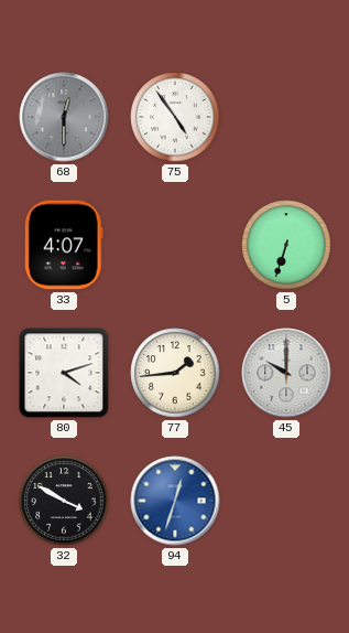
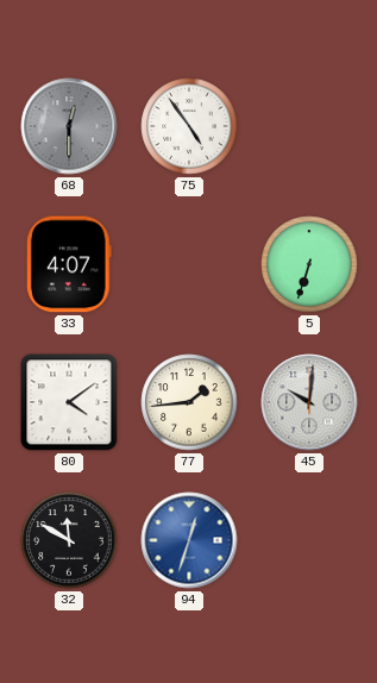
80: 4:12 -> 4:09 (69, 402)
45: 10:00 -> 10:01 (309, 402)
32: 3:50 -> 11:50 (69, 540)
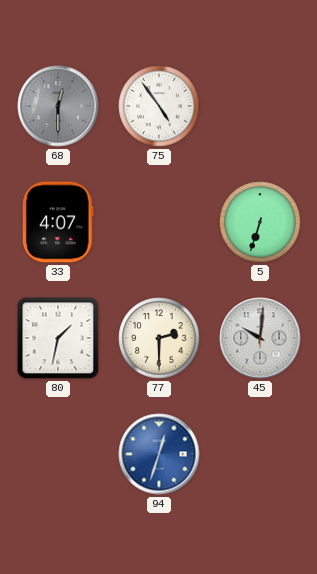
80: 4:09 -> 1:32 (58, 338)
77: 1:44 -> 2:30 (159, 338)
32: 11:50 -> none (69, 540)
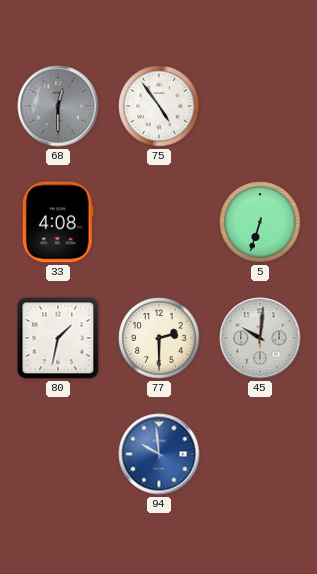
33: 4:07 -> 4:08 (58, 222)
94: 12:33 -> 9:59 (159, 454)
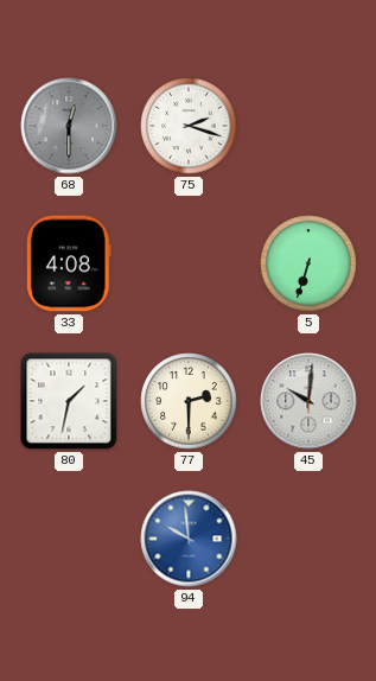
75: 4:54 -> 2:18 (189, 126)
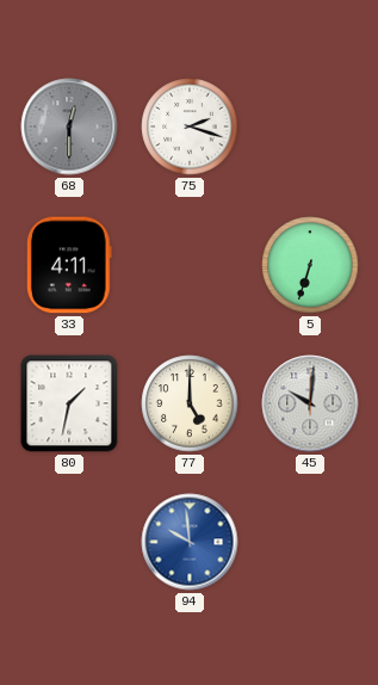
33: 4:08 -> 4:11 (69, 265)
77: 2:30 -> 5:00 (190, 403)
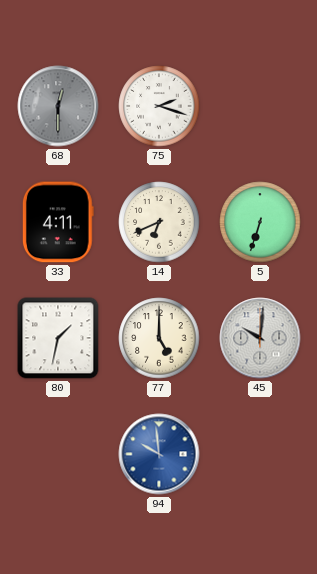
14: none -> 6:41 (159, 222)
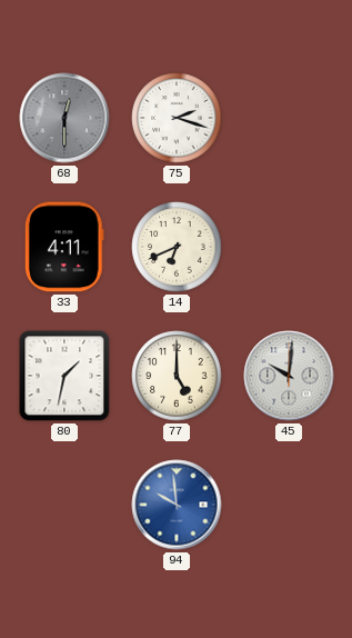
5: 6:33 -> none (260, 222)
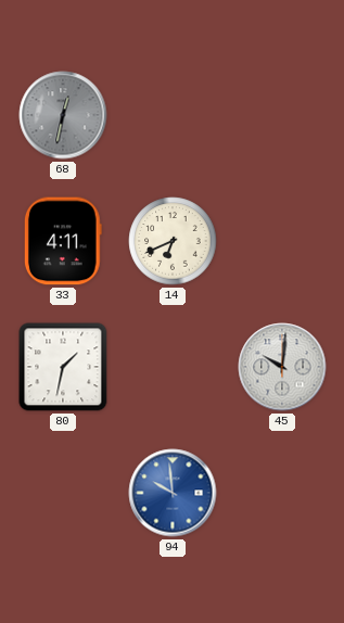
68: 12:30 -> 12:32 (63, 115)
75: 2:18 -> none (177, 118)
77: 5:00 -> none (177, 376)
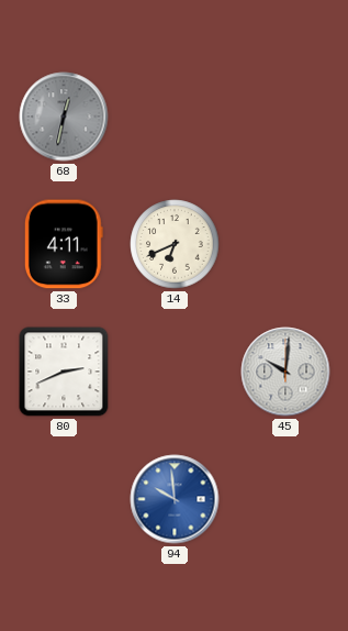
80: 1:32 -> 2:41 (64, 372)
